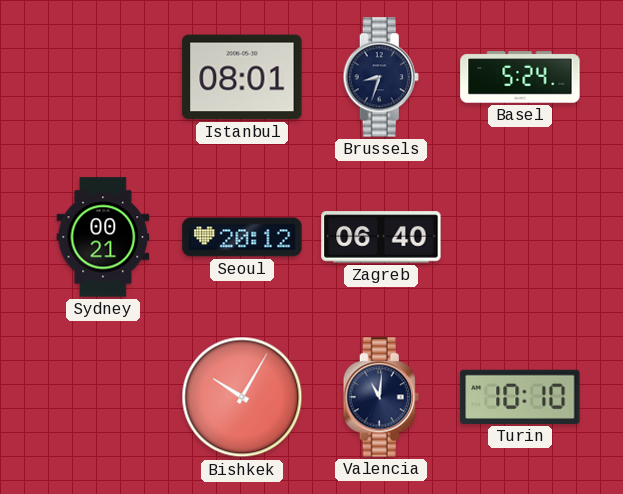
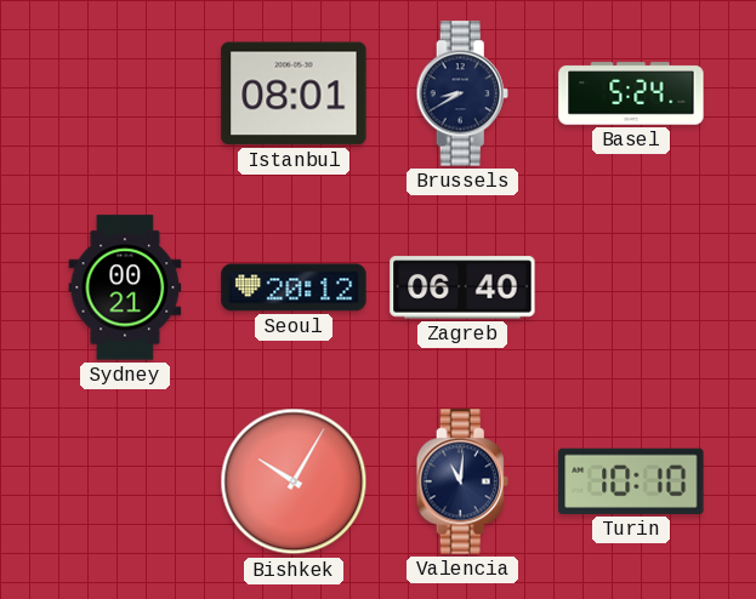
Brussels: 8:33 -> 8:40 (462, 93)
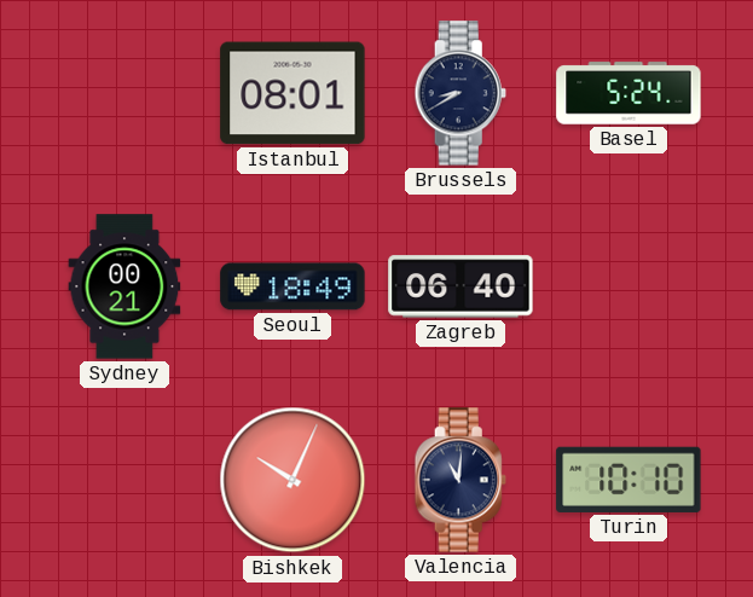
Seoul: 20:12 -> 18:49 (292, 286)
Bishkek: 10:05 -> 10:04 (292, 480)
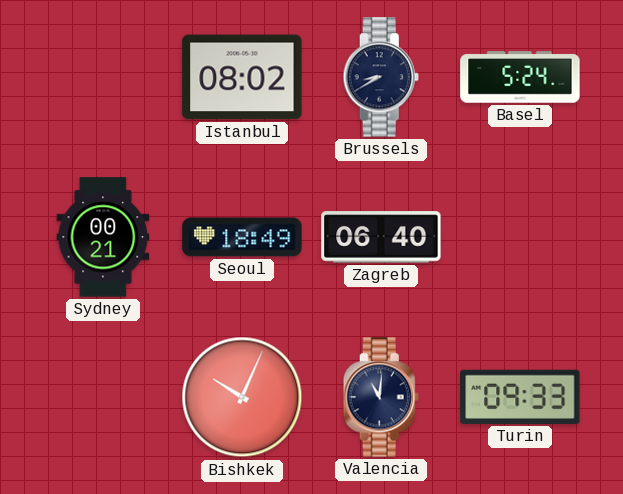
Istanbul: 08:01 -> 08:02 (242, 77)
Turin: 10:10 -> 09:33 (520, 397)
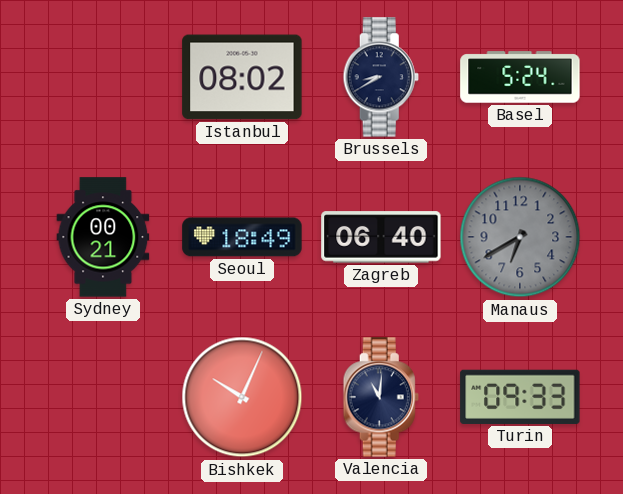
Manaus: none -> 6:40 (520, 237)
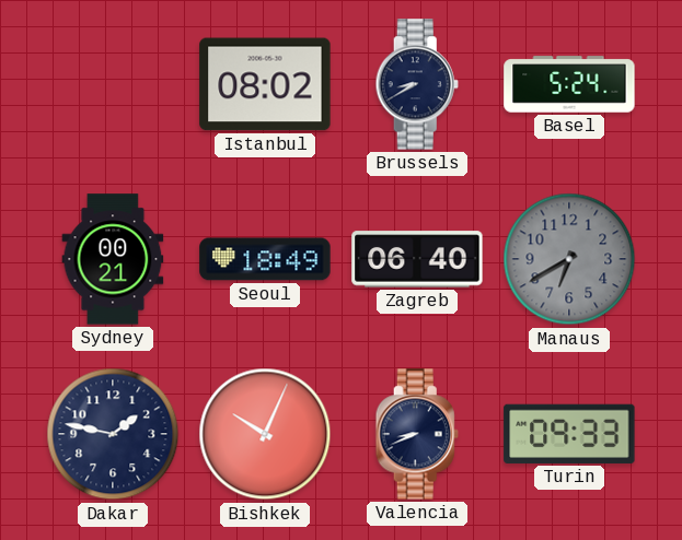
Dakar: none -> 1:47 (113, 434)
Valencia: 11:01 -> 8:41 (417, 434)
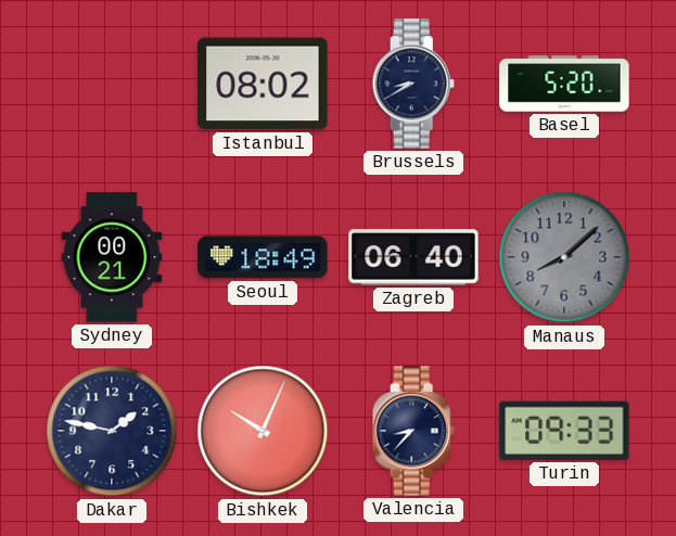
Basel: 5:24 -> 5:20 (564, 84)
Manaus: 6:40 -> 8:08 (564, 257)
Valencia: 8:41 -> 8:37 (413, 431)
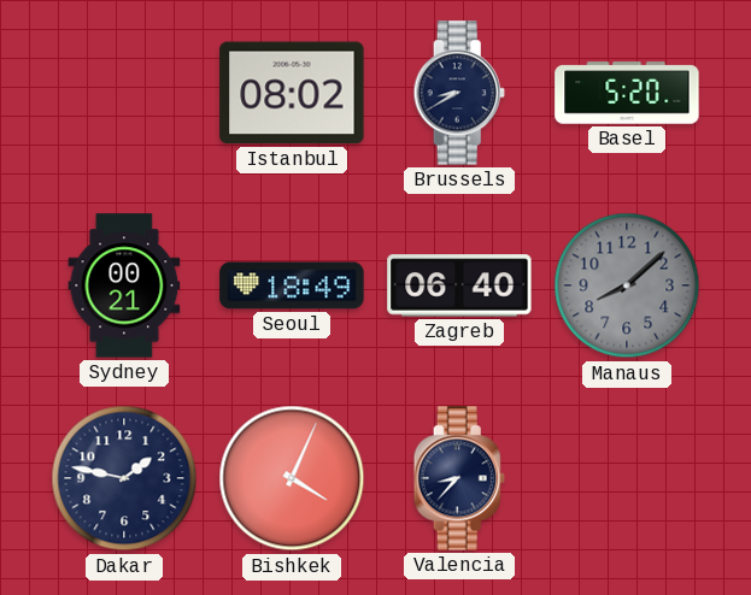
Bishkek: 10:04 -> 4:04 (292, 478)
Turin: 09:33 -> none (564, 431)
